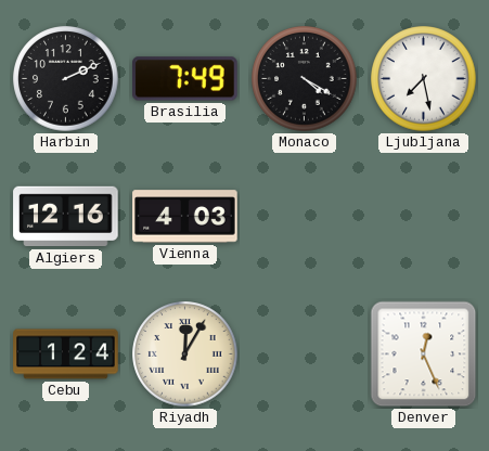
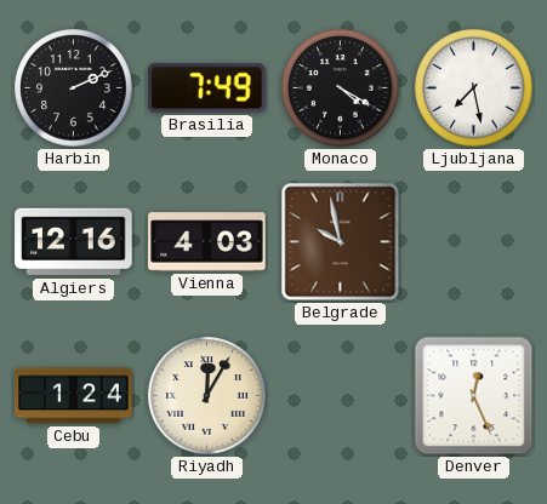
Belgrade: none -> 9:58 (341, 242)
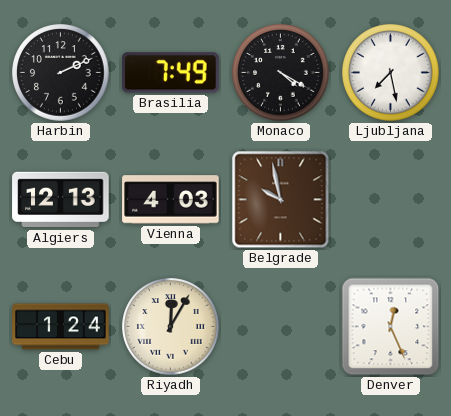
Algiers: 12:16 -> 12:13 (61, 200)
